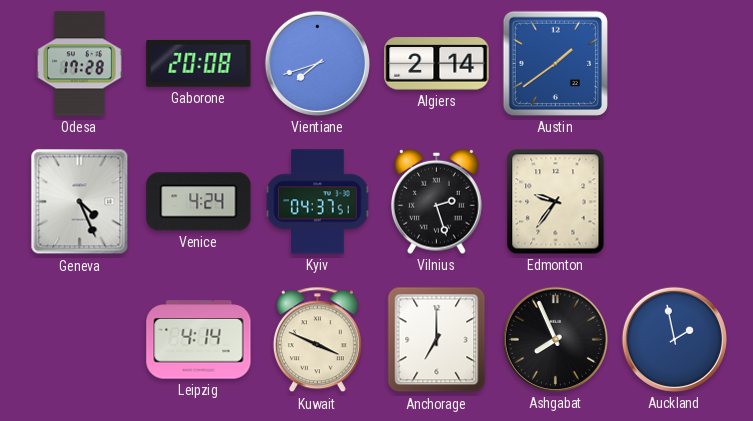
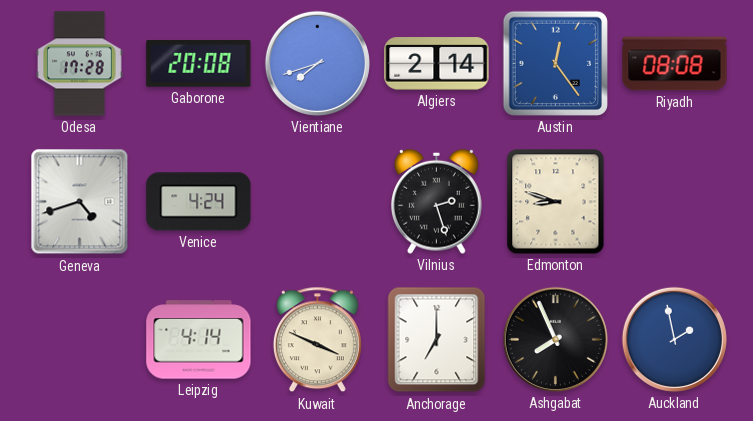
Austin: 1:39 -> 12:24 (555, 63)
Riyadh: none -> 08:08 (675, 64)
Geneva: 4:26 -> 4:42 (80, 202)
Kyiv: 04:37 -> none (318, 202)
Edmonton: 9:36 -> 8:48 (556, 202)
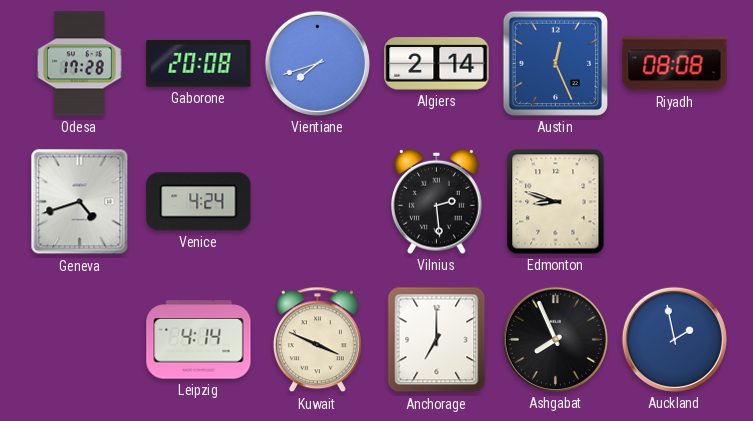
Austin: 12:24 -> 12:26 (555, 63)
Vilnius: 2:27 -> 2:29 (437, 201)
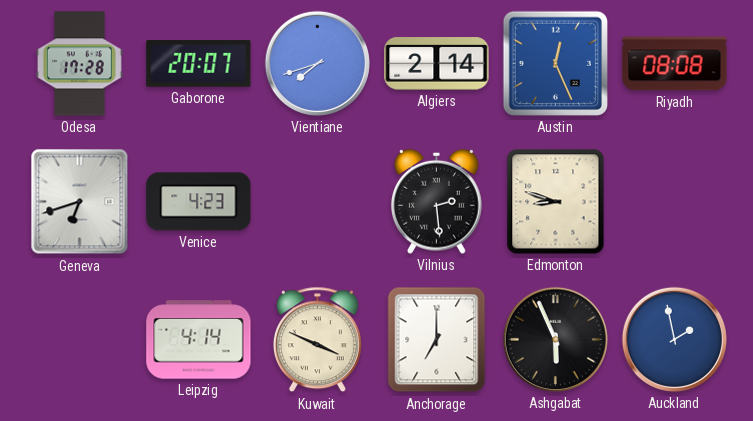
Gaborone: 20:08 -> 20:07 (199, 63)
Geneva: 4:42 -> 6:42 (80, 202)
Venice: 4:24 -> 4:23 (199, 202)
Ashgabat: 7:56 -> 5:56 (555, 339)
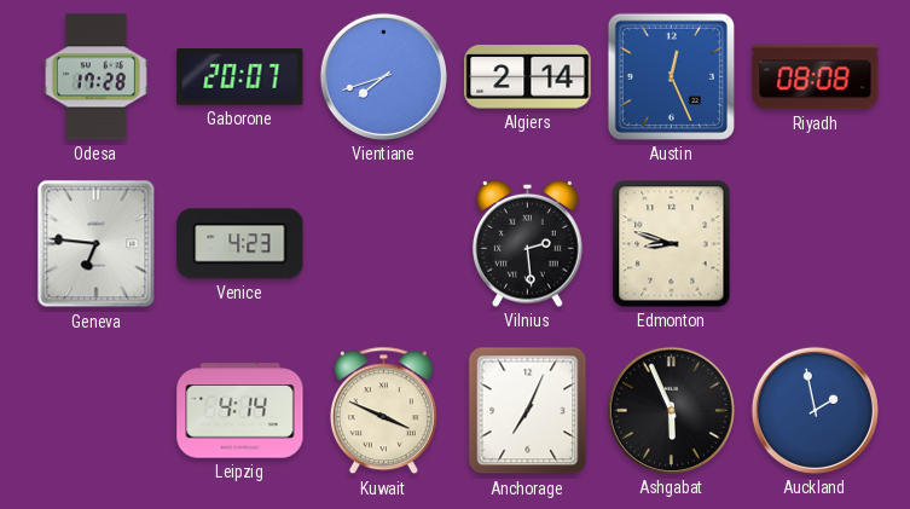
Geneva: 6:42 -> 6:46 (97, 244)
Anchorage: 7:00 -> 7:04 (528, 411)
